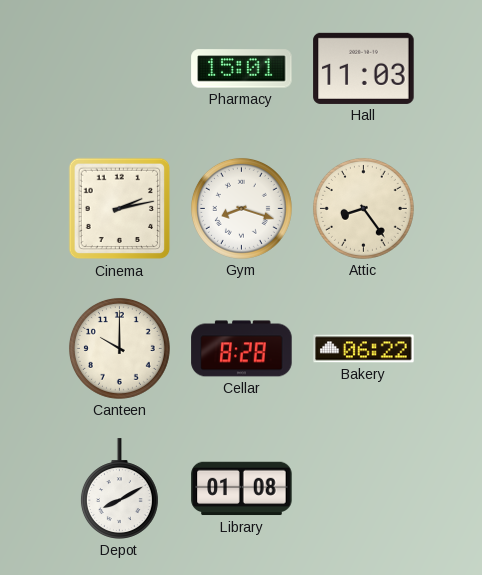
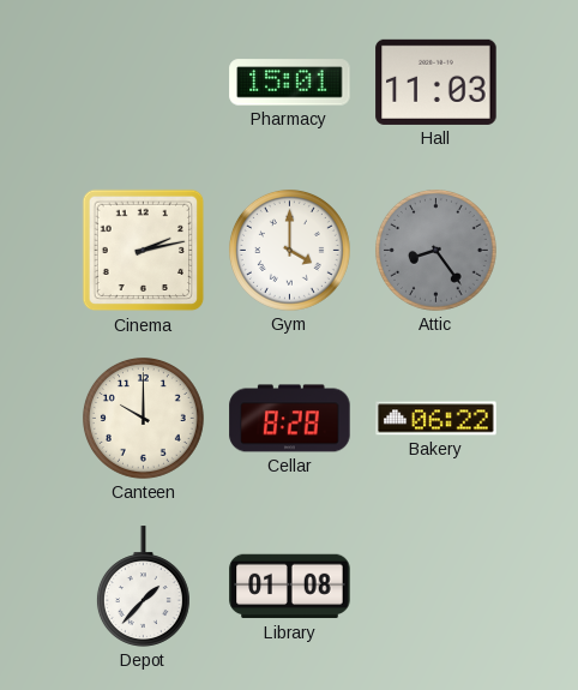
Gym: 8:18 -> 4:00 (289, 250)
Attic dial: cream -> grey (435, 250)
Depot: 8:10 -> 1:37 (143, 587)
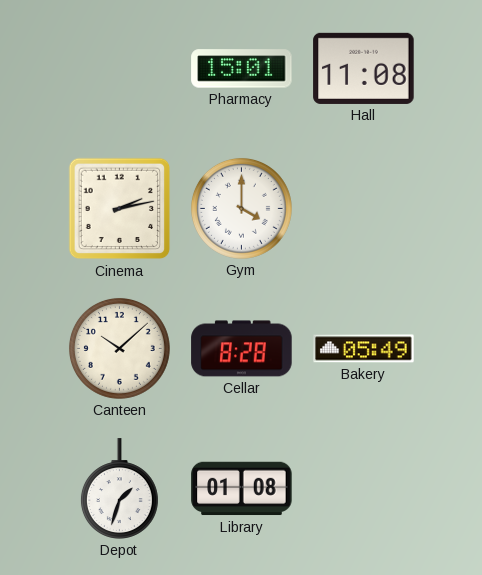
Hall: 11:03 -> 11:08 (364, 68)
Attic: 8:24 -> none (435, 250)
Canteen: 10:00 -> 10:08 (119, 348)
Bakery: 06:22 -> 05:49 (364, 349)
Depot: 1:37 -> 1:33 (119, 489)
